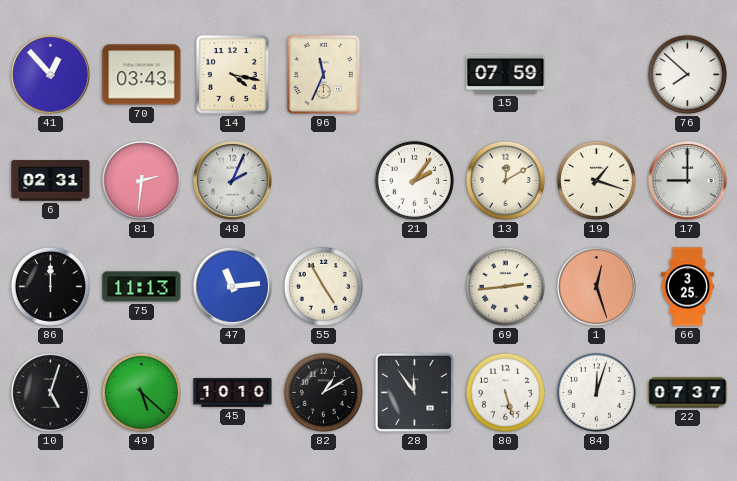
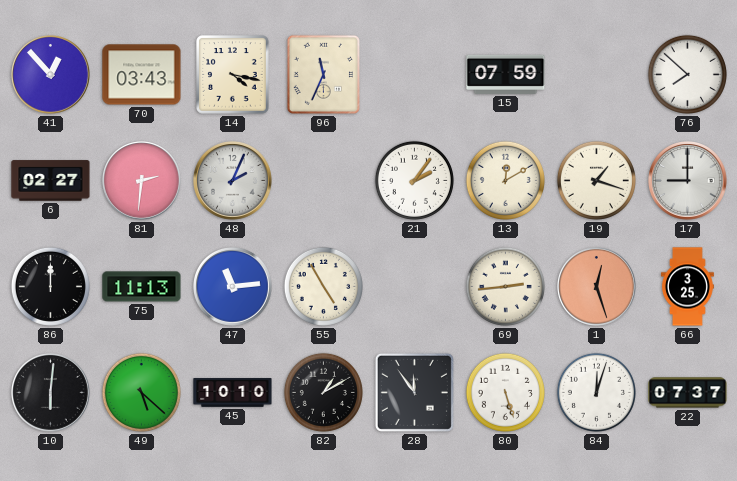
6: 02:31 -> 02:27 (51, 181)
10: 5:03 -> 6:01 (51, 393)
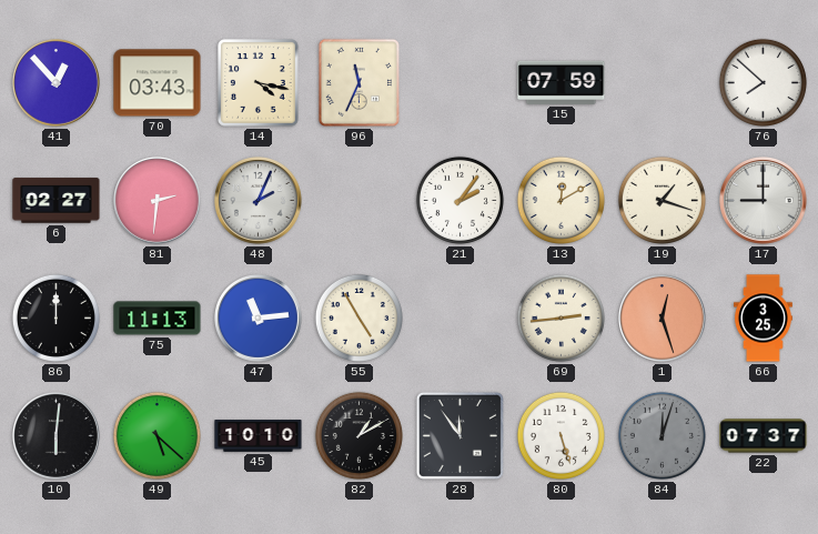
84 dial: white -> grey (662, 435)
